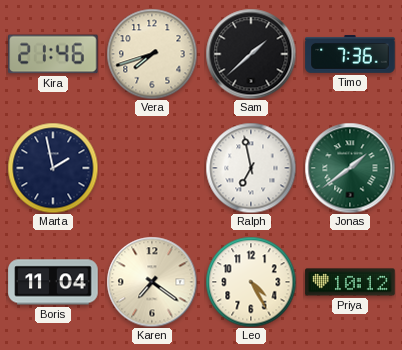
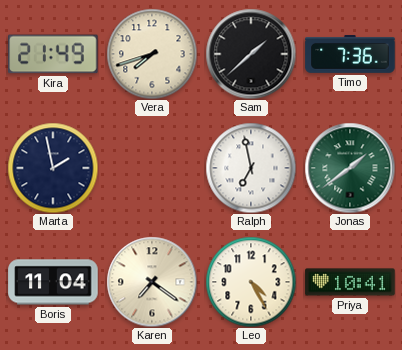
Kira: 21:46 -> 21:49 (53, 54)
Priya: 10:12 -> 10:41 (350, 282)
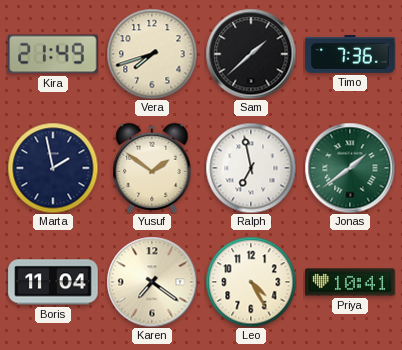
Yusuf: none -> 1:51 (152, 167)
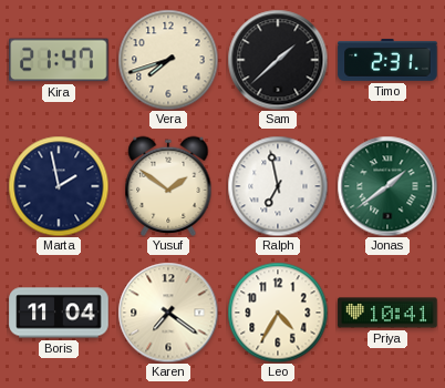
Kira: 21:49 -> 21:47 (59, 60)
Timo: 7:36 -> 2:31 (387, 61)
Leo: 4:25 -> 4:35 (278, 313)
